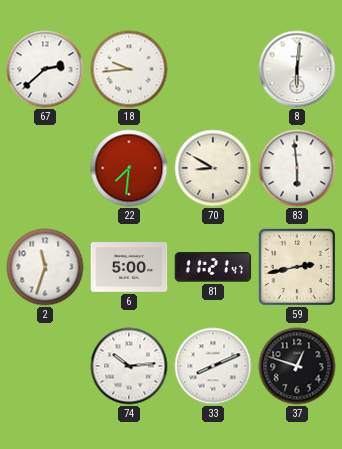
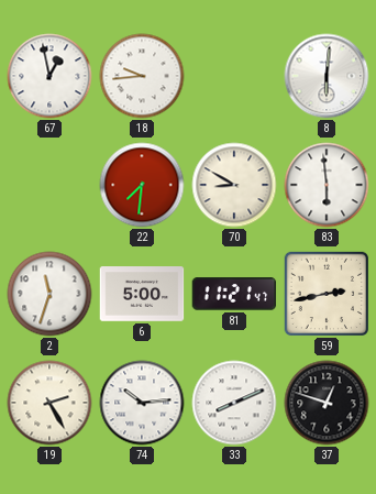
67: 2:38 -> 12:58 (49, 76)
19: none -> 2:25 (49, 403)
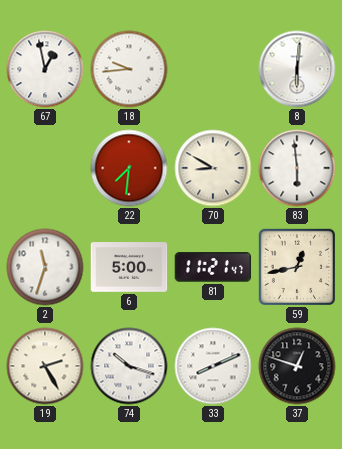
59: 2:43 -> 12:43 (296, 266)
74: 10:14 -> 10:18 (129, 366)
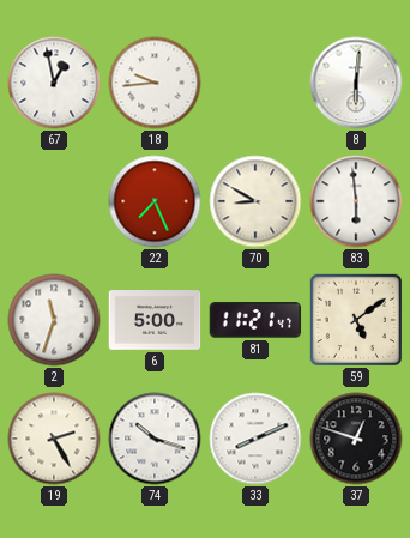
22: 7:31 -> 7:26 (155, 201)
59: 12:43 -> 5:09 (355, 319)
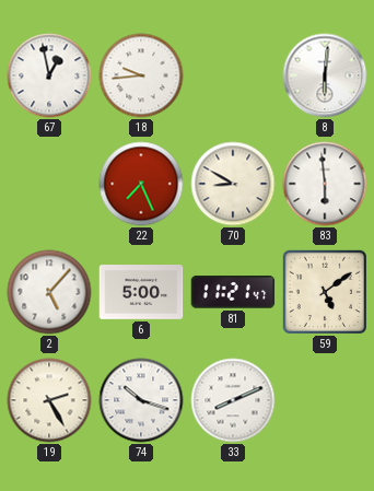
2: 11:33 -> 5:07 (49, 292)
37: 12:48 -> none (356, 439)
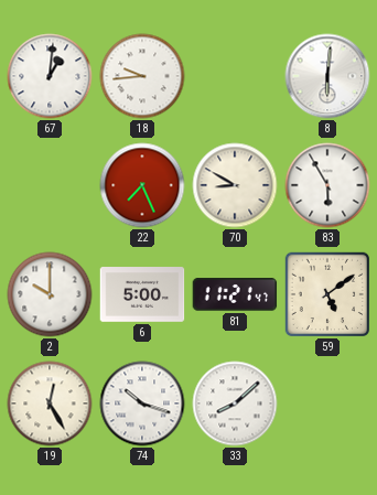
67: 12:58 -> 1:01 (50, 76)
83: 5:59 -> 5:55 (327, 185)
2: 5:07 -> 10:00 (50, 294)
19: 2:25 -> 12:25 (50, 403)
33: 8:11 -> 8:08 (235, 403)
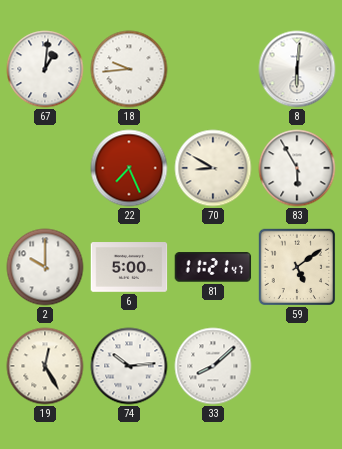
74: 10:18 -> 10:14 (129, 366)
